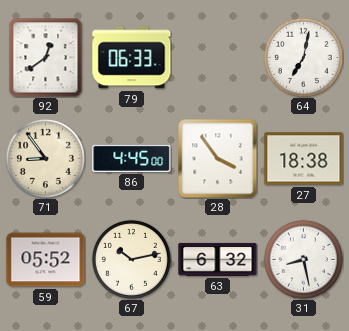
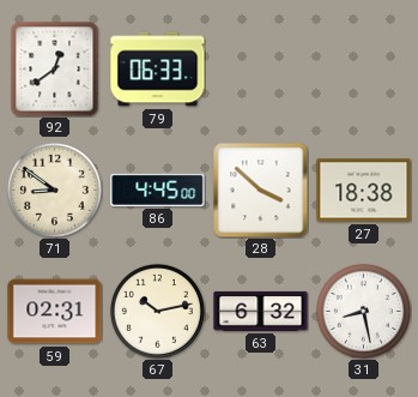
64: 7:02 -> none (303, 57)
71: 8:54 -> 8:51 (54, 190)
28: 3:54 -> 3:52 (261, 191)
59: 05:52 -> 02:31 (55, 312)
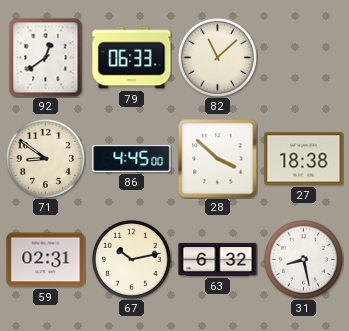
82: none -> 11:08 (217, 57)
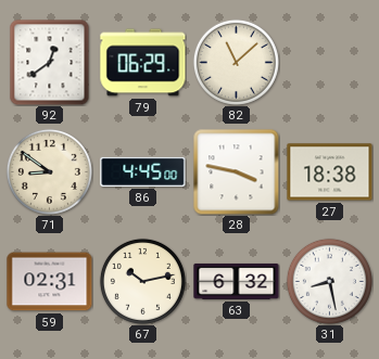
79: 06:33 -> 06:29 (143, 63)
28: 3:52 -> 3:47 (237, 172)
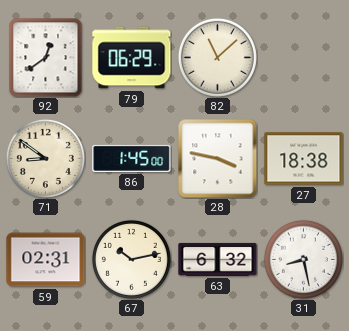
86: 4:45 -> 1:45 (132, 158)
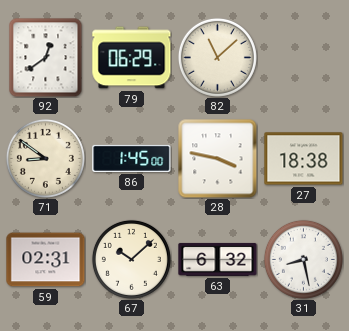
67: 10:13 -> 10:08 (131, 259)
